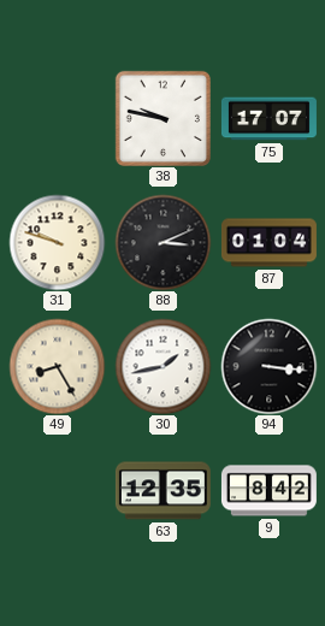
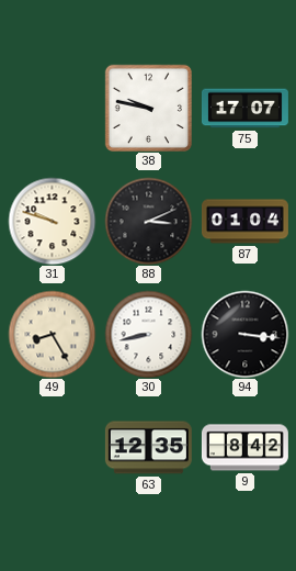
30: 1:43 -> 8:43 (148, 334)
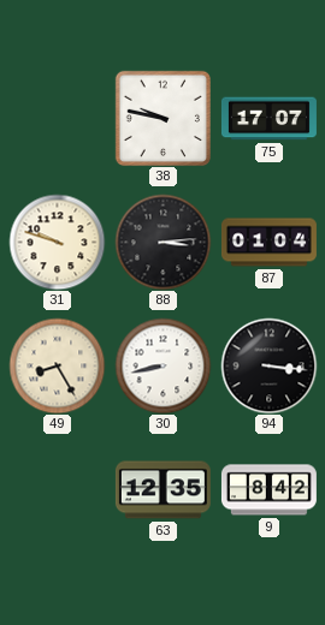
88: 3:11 -> 3:14 (162, 242)
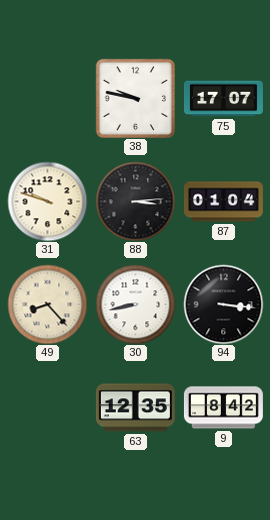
49: 8:25 -> 8:23 (47, 304)
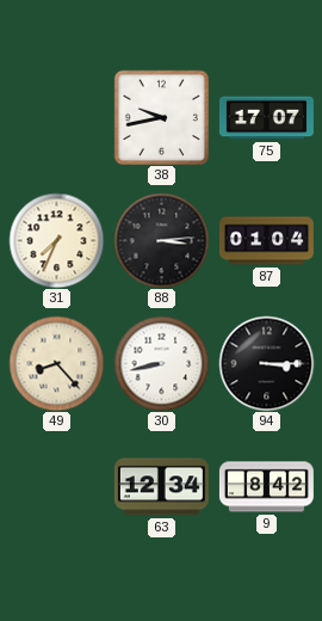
38: 9:47 -> 9:43 (161, 117)
31: 9:48 -> 7:34 (56, 240)
94: 3:16 -> 3:15 (266, 363)
63: 12:35 -> 12:34 (161, 487)
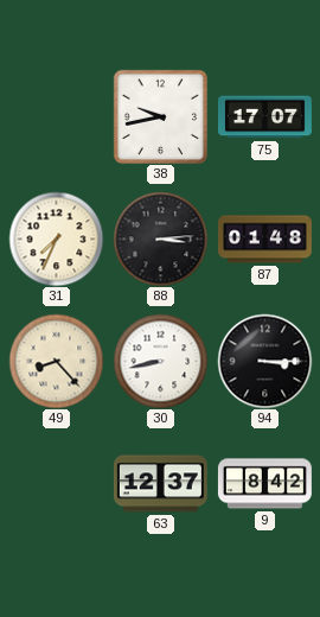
87: 01:04 -> 01:48 (264, 240)
63: 12:34 -> 12:37 (160, 484)
